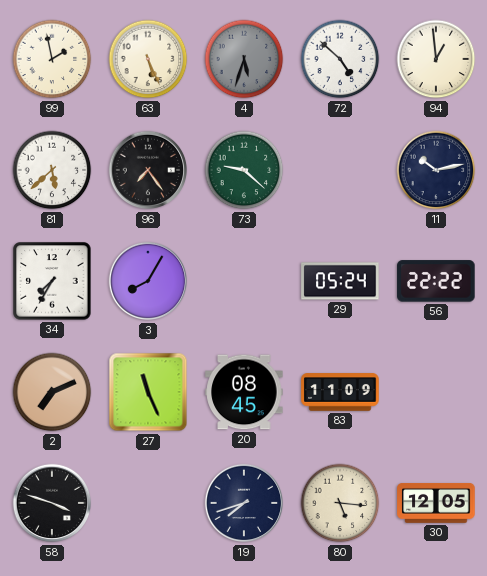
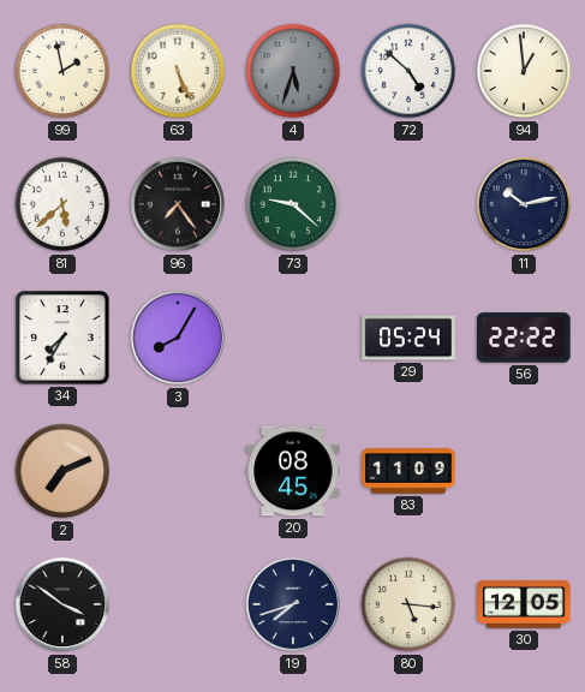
27: 11:26 -> none (148, 392)
58: 3:48 -> 3:51 (62, 604)
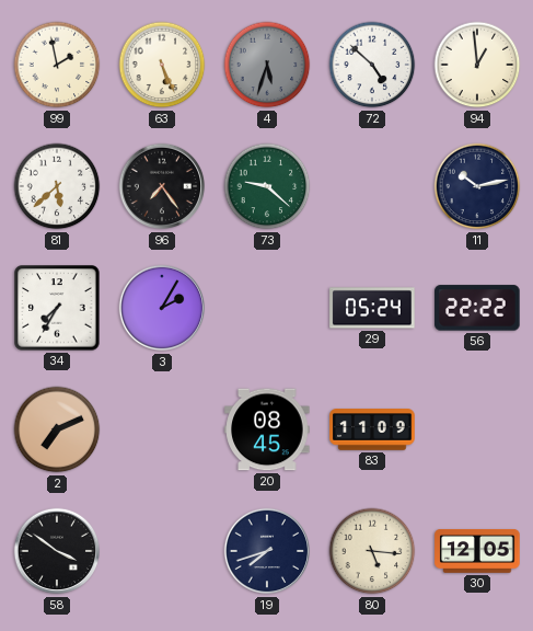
3: 8:05 -> 2:05 (162, 308)
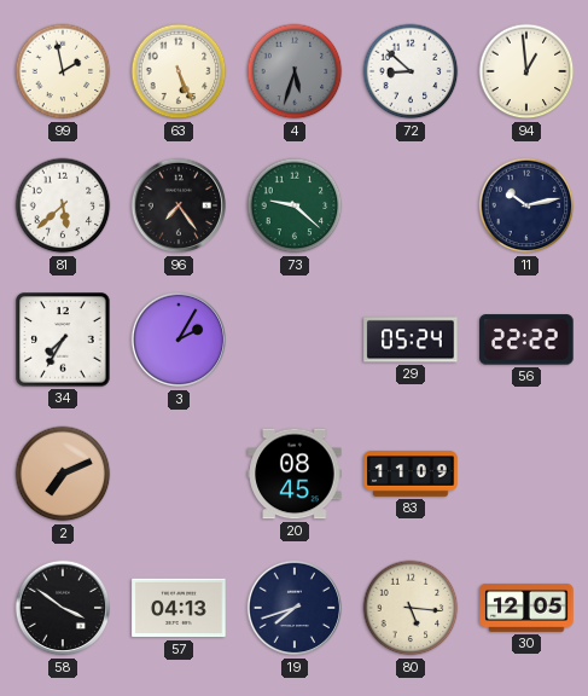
72: 4:52 -> 8:52 (411, 71)
57: none -> 04:13 (179, 608)
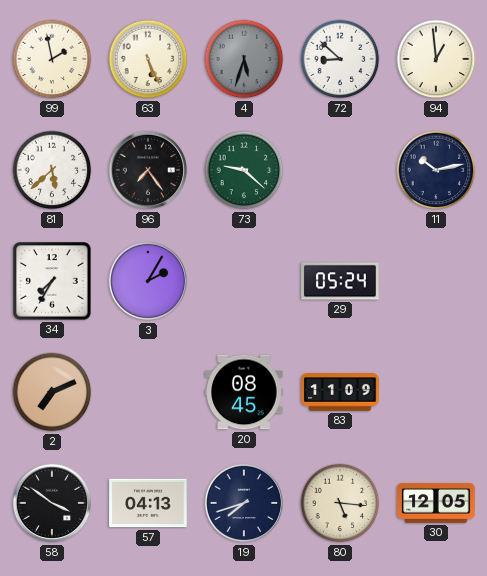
56: 22:22 -> none (526, 340)
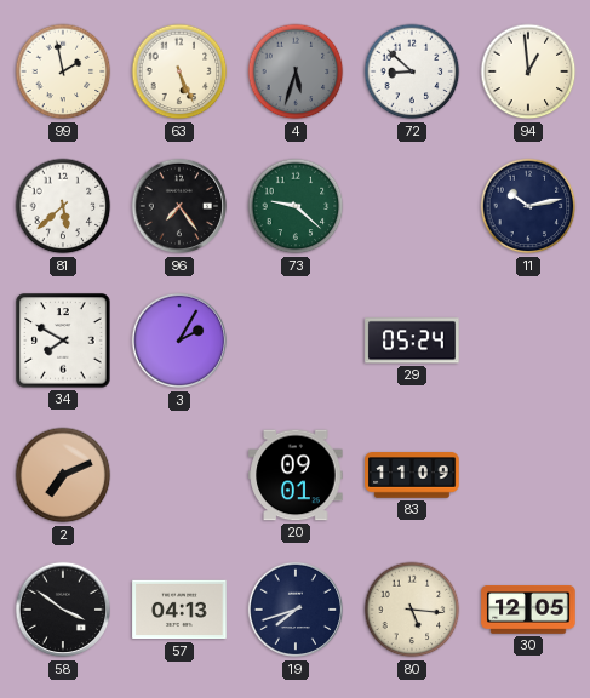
34: 7:35 -> 7:50 (63, 341)
20: 08:45 -> 09:01 (296, 475)
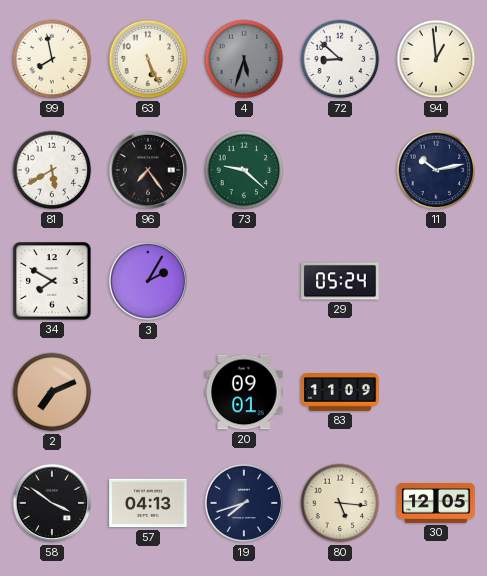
99: 1:58 -> 7:58 (52, 59)
81: 5:38 -> 5:40 (52, 170)
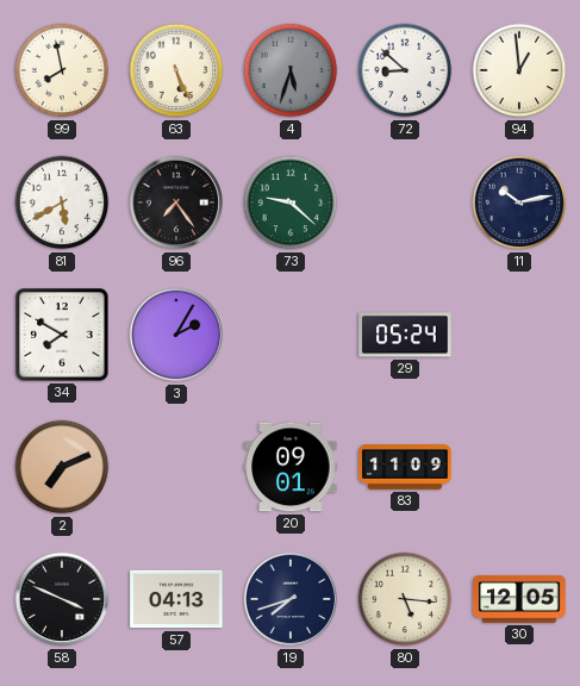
58: 3:51 -> 3:49 (62, 599)
